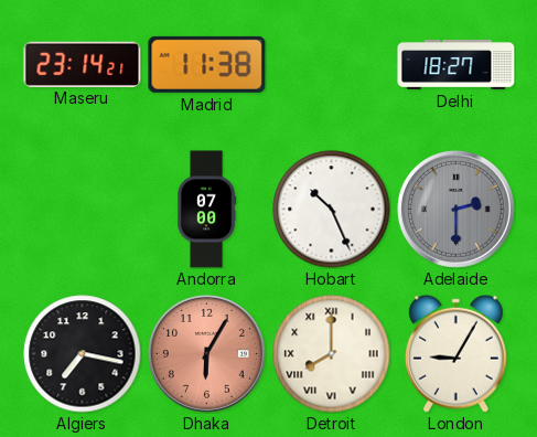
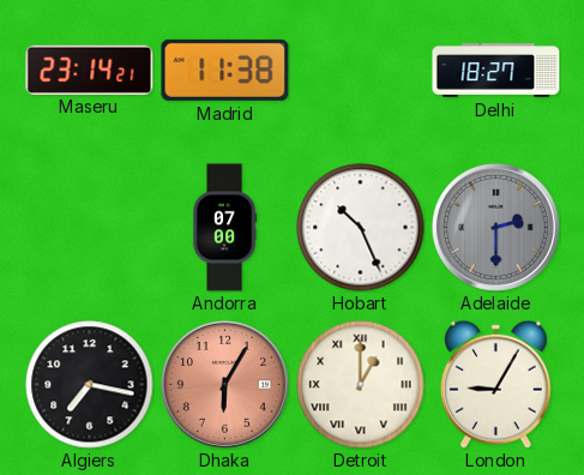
Detroit: 8:00 -> 1:00 (361, 385)
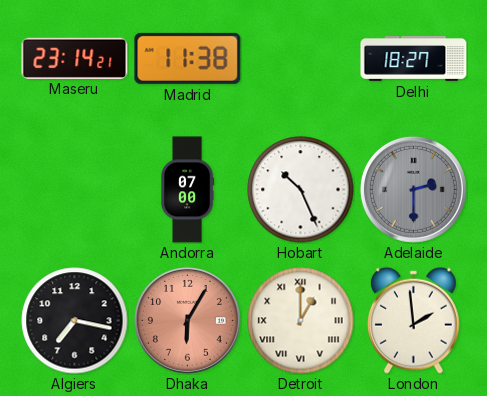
London: 9:05 -> 1:59 (413, 320)
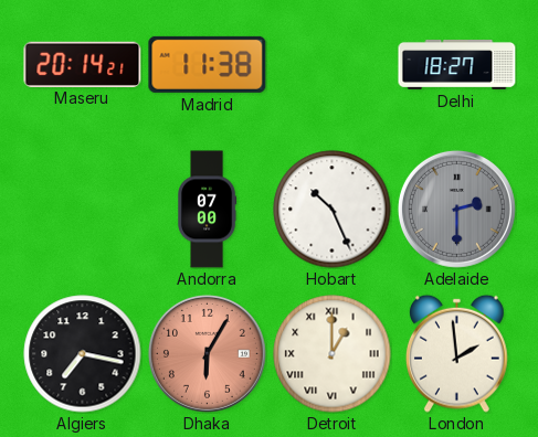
Maseru: 23:14 -> 20:14 (83, 64)
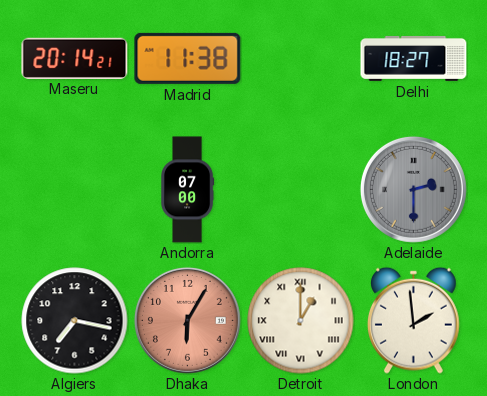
Hobart: 10:26 -> none (333, 210)
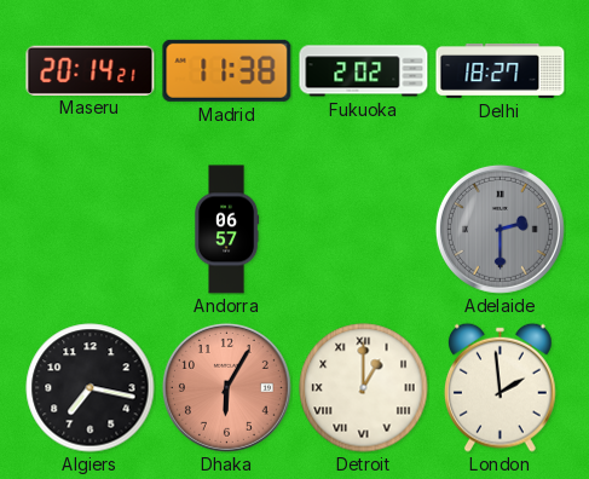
Fukuoka: none -> 2:02 (364, 71)
Andorra: 07:00 -> 06:57 (227, 230)
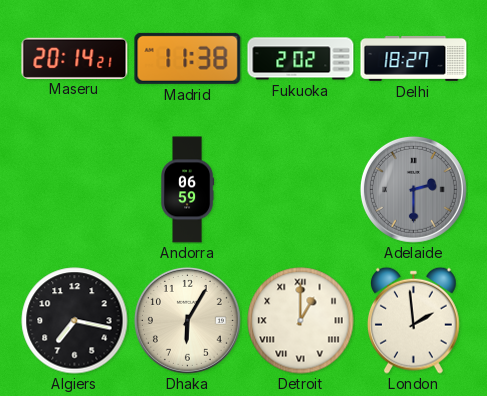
Andorra: 06:57 -> 06:59 (188, 190)
Dhaka dial: salmon -> cream (187, 320)
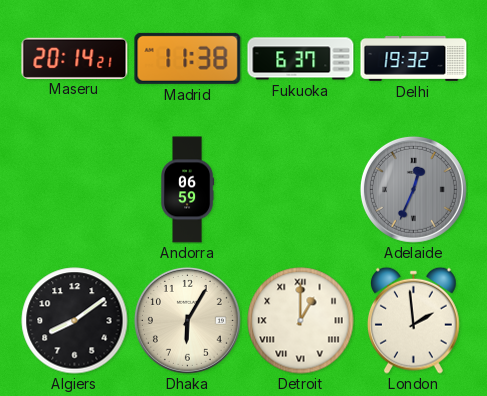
Fukuoka: 2:02 -> 6:37 (301, 59)
Delhi: 18:27 -> 19:32 (414, 58)
Adelaide: 2:30 -> 12:34 (413, 189)
Algiers: 7:17 -> 8:09 (75, 321)
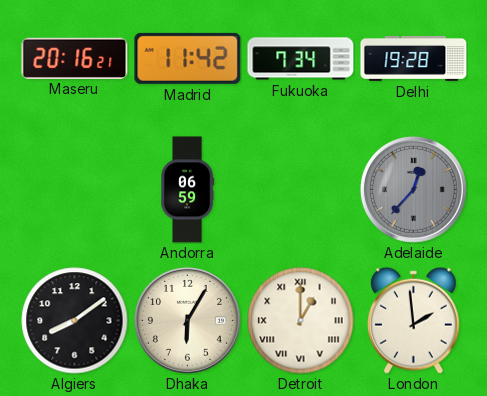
Maseru: 20:14 -> 20:16 (75, 58)
Madrid: 11:38 -> 11:42 (188, 58)
Fukuoka: 6:37 -> 7:34 (301, 59)
Delhi: 19:32 -> 19:28 (414, 58)
Adelaide: 12:34 -> 12:37 (413, 189)
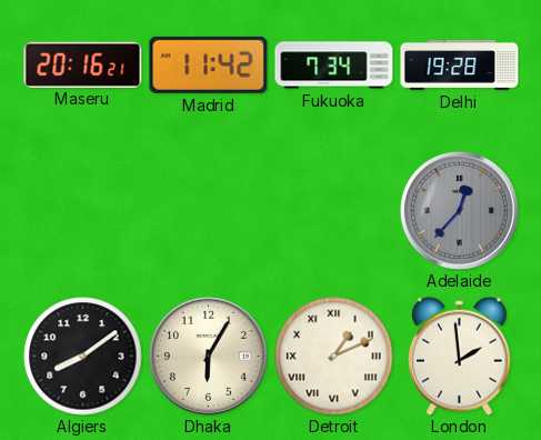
Andorra: 06:59 -> none (188, 190)
Detroit: 1:00 -> 1:11 (334, 357)
